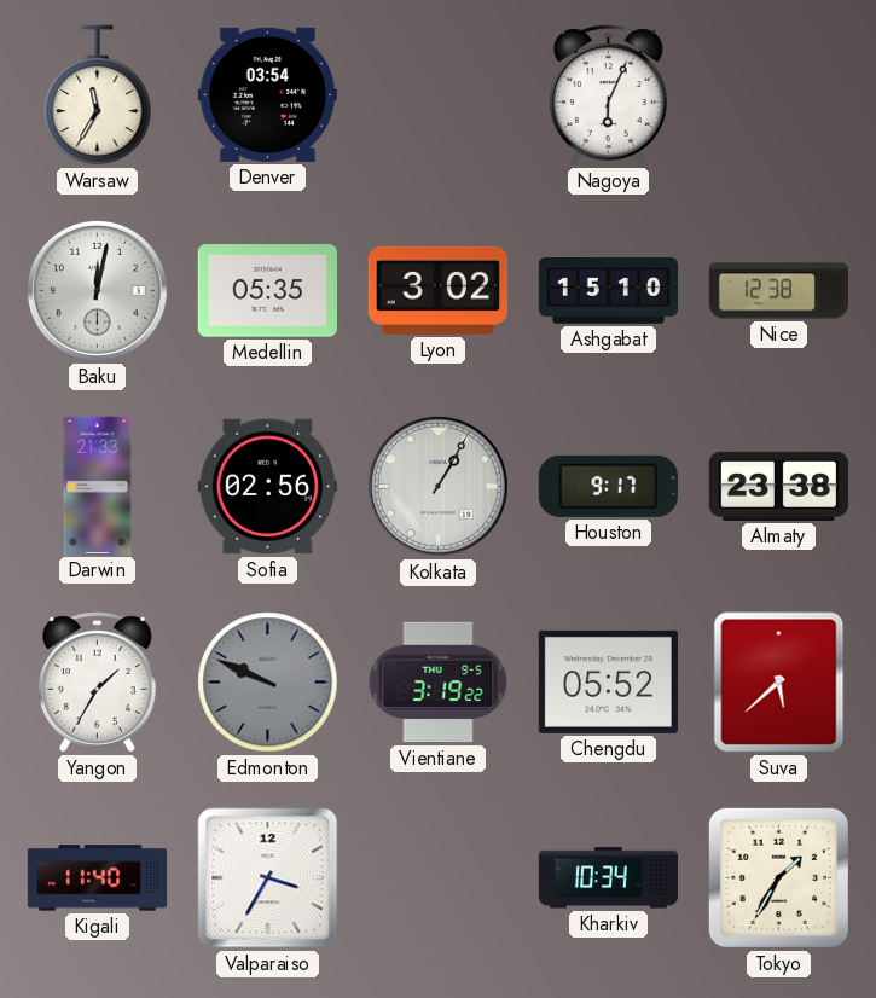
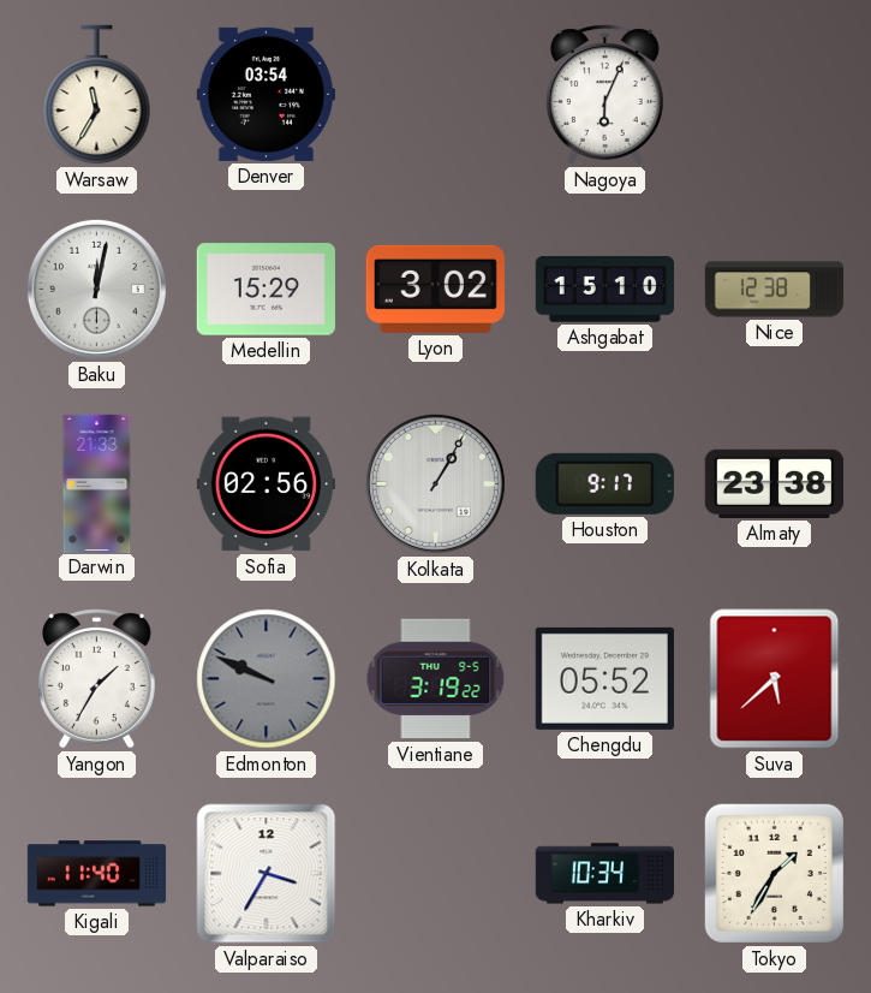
Medellin: 05:35 -> 15:29 (266, 290)
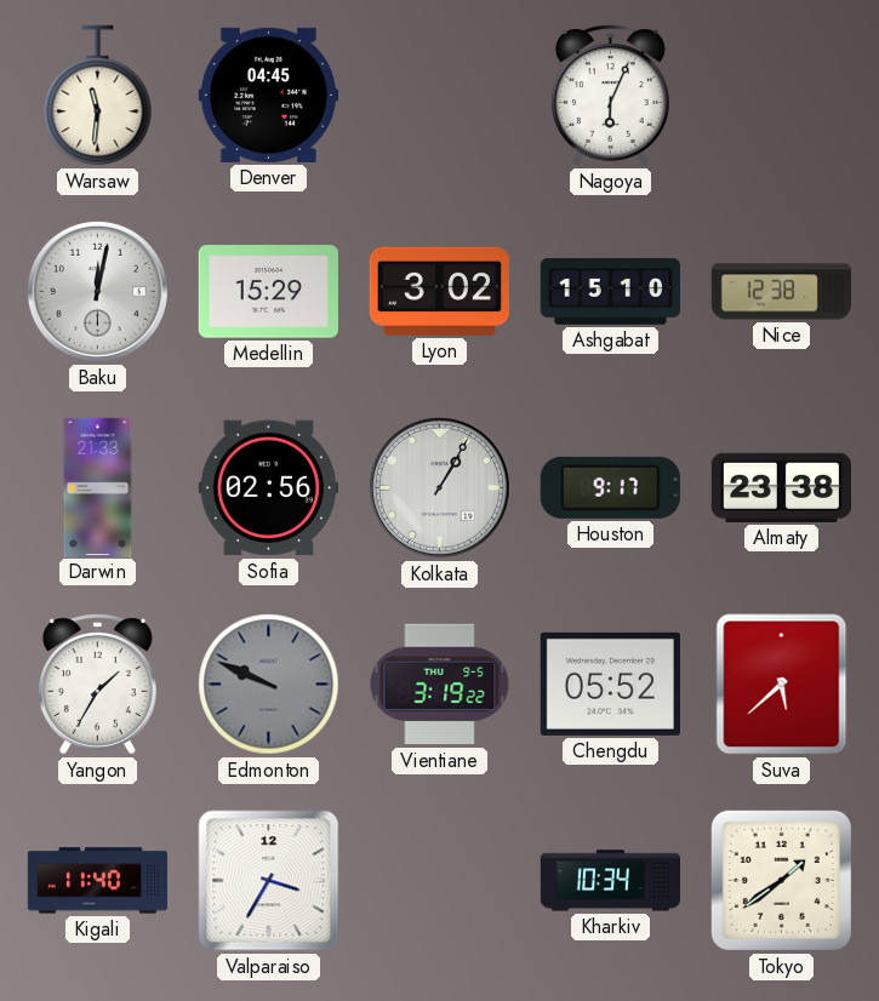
Warsaw: 11:35 -> 11:31 (98, 96)
Denver: 03:54 -> 04:45 (268, 95)
Tokyo: 1:35 -> 1:39 (781, 880)
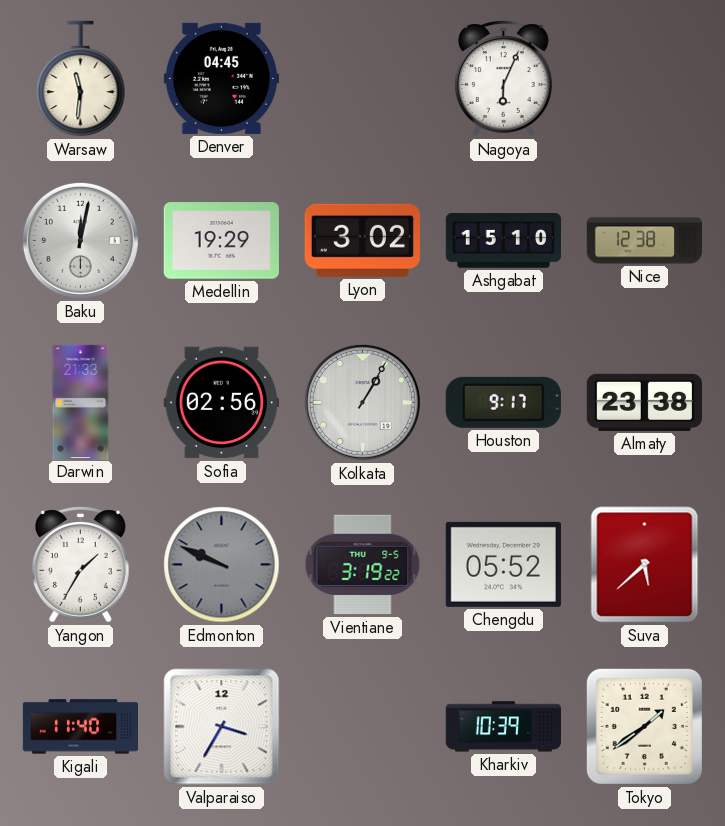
Medellin: 15:29 -> 19:29 (221, 241)
Kharkiv: 10:34 -> 10:39 (503, 727)
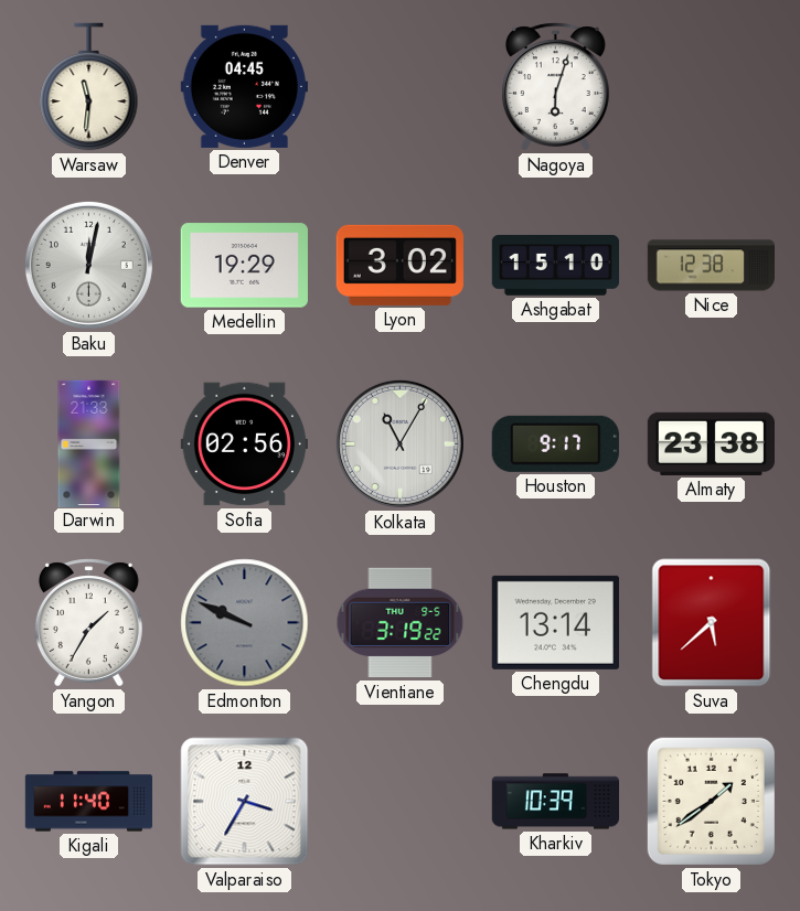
Nagoya: 6:04 -> 6:03 (555, 87)
Kolkata: 1:05 -> 11:05 (399, 443)
Chengdu: 05:52 -> 13:14 (555, 622)
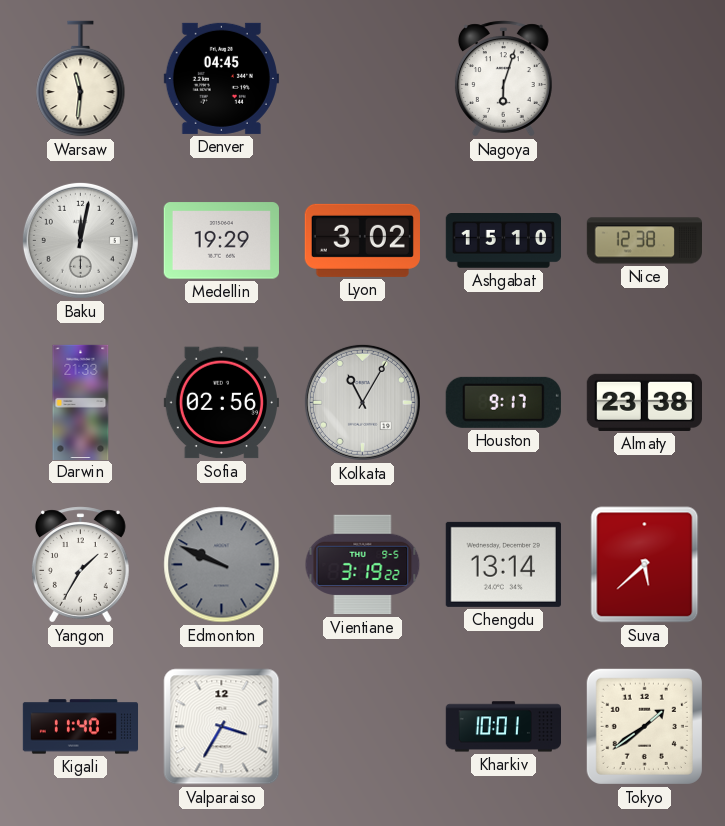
Kharkiv: 10:39 -> 10:01 (503, 727)
